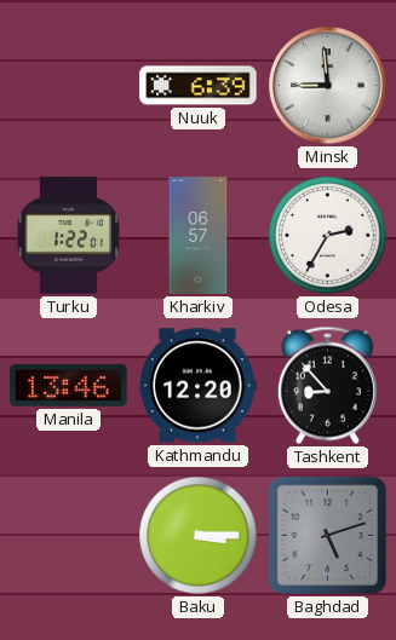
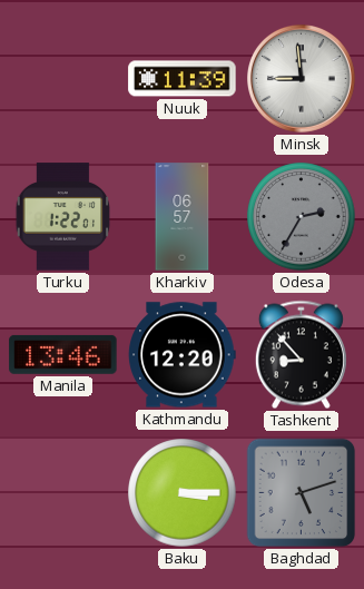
Nuuk: 6:39 -> 11:39 (183, 79)
Odesa dial: white -> grey (302, 217)
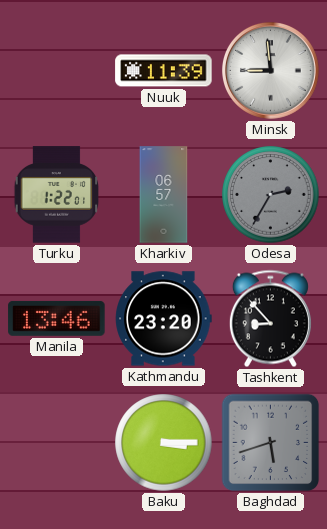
Kathmandu: 12:20 -> 23:20 (164, 319)
Baghdad: 5:12 -> 5:42 (271, 443)
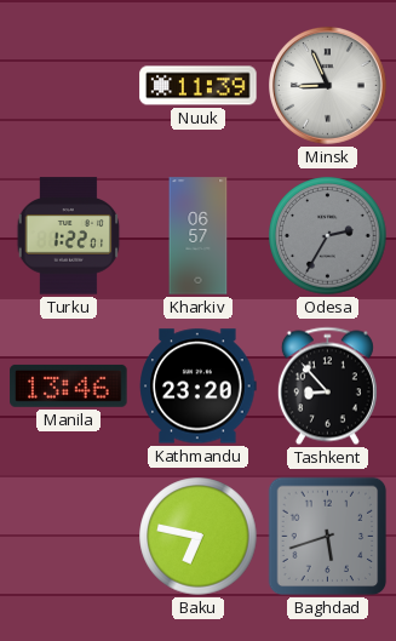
Minsk: 8:59 -> 8:56 (328, 86)
Baku: 3:15 -> 6:47 (199, 537)
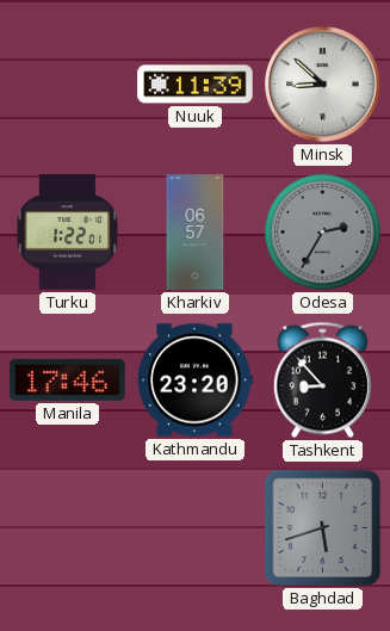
Minsk: 8:56 -> 8:52 (323, 85)
Manila: 13:46 -> 17:46 (68, 379)
Baku: 6:47 -> none (199, 537)
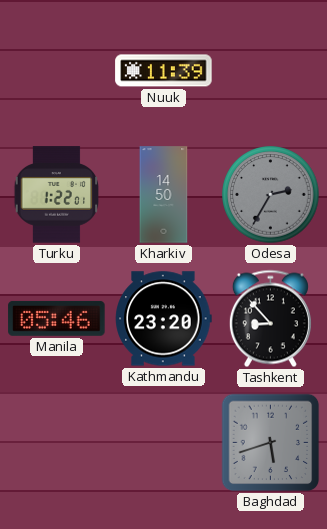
Minsk: 8:52 -> none (323, 85)
Kharkiv: 06:57 -> 14:50 (164, 195)
Manila: 17:46 -> 05:46 (57, 318)
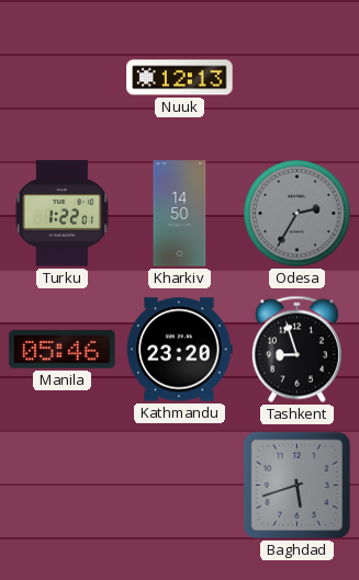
Nuuk: 11:39 -> 12:13 (180, 78)
Tashkent: 8:53 -> 8:57 (296, 350)
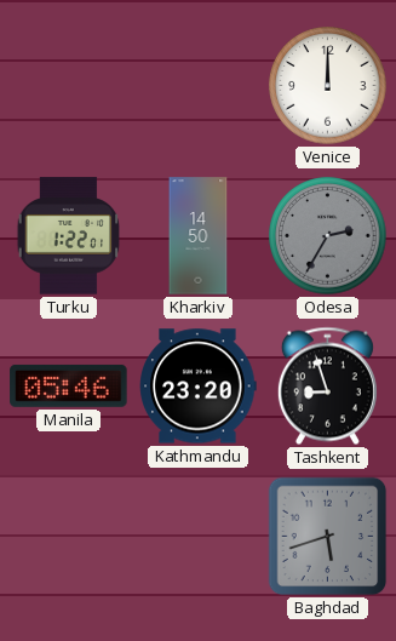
Nuuk: 12:13 -> none (180, 78)
Venice: none -> 12:00 (328, 86)
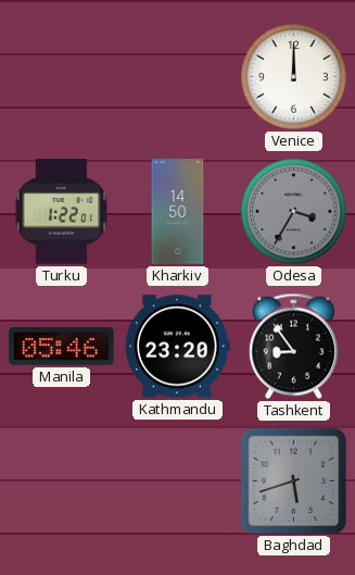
Odesa: 2:35 -> 3:35 (294, 212)
Tashkent: 8:57 -> 8:54 (293, 347)
